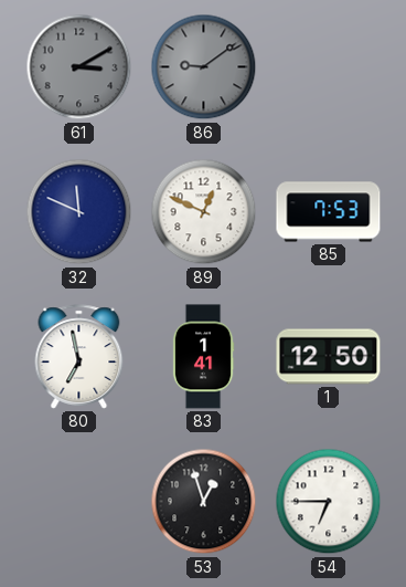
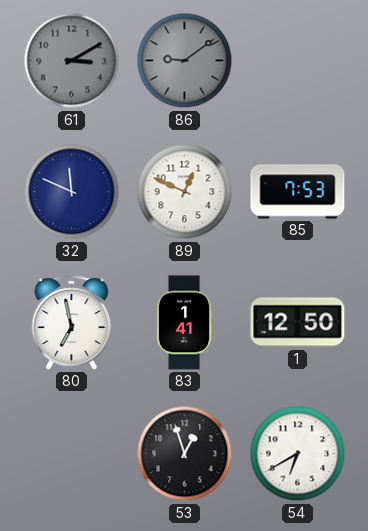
54: 6:45 -> 6:40 (298, 454)
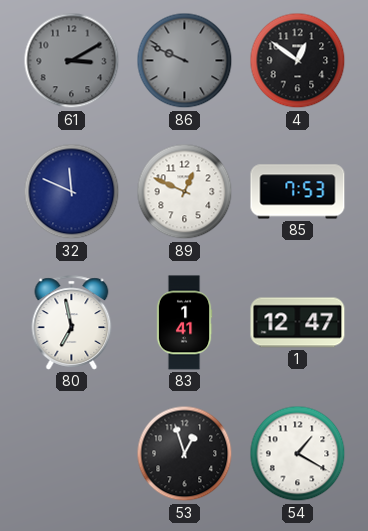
86: 9:09 -> 9:49 (185, 61)
4: none -> 12:51 (298, 61)
1: 12:50 -> 12:47 (298, 323)
54: 6:40 -> 1:20 (298, 454)
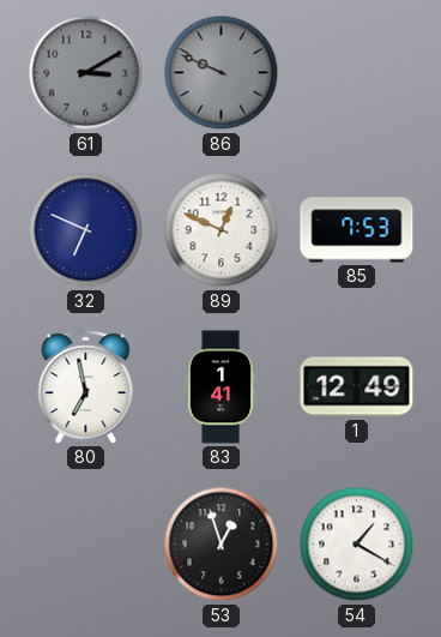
4: 12:51 -> none (298, 61)
32: 11:49 -> 6:49 (86, 230)
1: 12:47 -> 12:49 (357, 387)
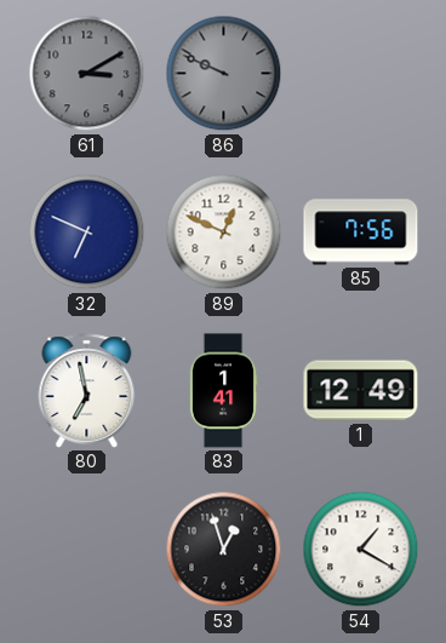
85: 7:53 -> 7:56 (361, 232)
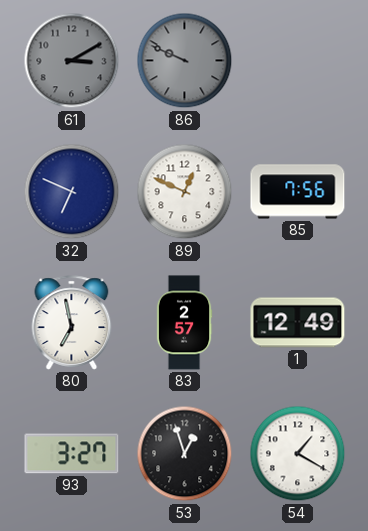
83: 1:41 -> 2:57 (184, 323)
93: none -> 3:27 (72, 454)
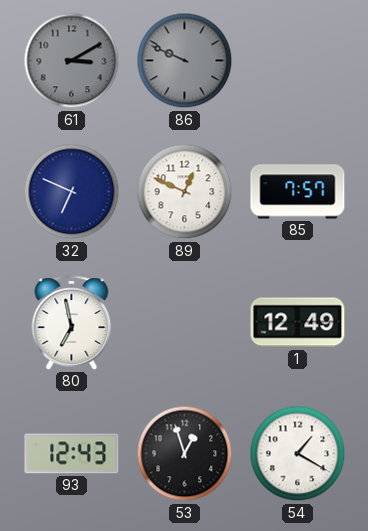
85: 7:56 -> 7:57 (298, 192)
83: 2:57 -> none (184, 323)
93: 3:27 -> 12:43 (72, 454)
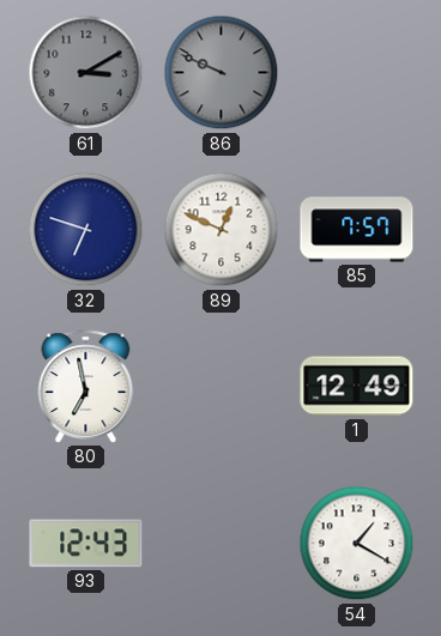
32: 6:49 -> 6:48 (86, 230)
53: 12:57 -> none (185, 454)
